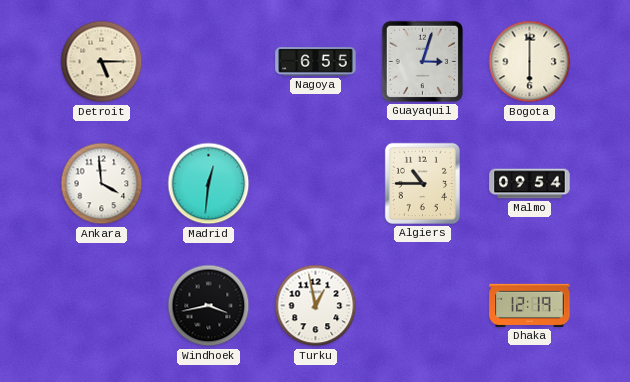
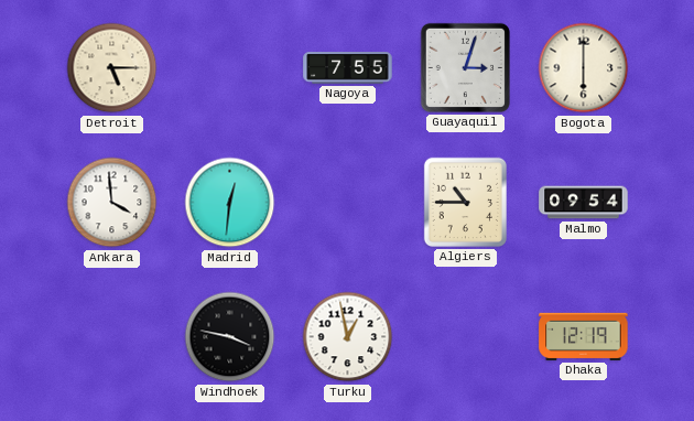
Nagoya: 6:55 -> 7:55 (348, 68)
Windhoek: 3:43 -> 3:47 (230, 337)
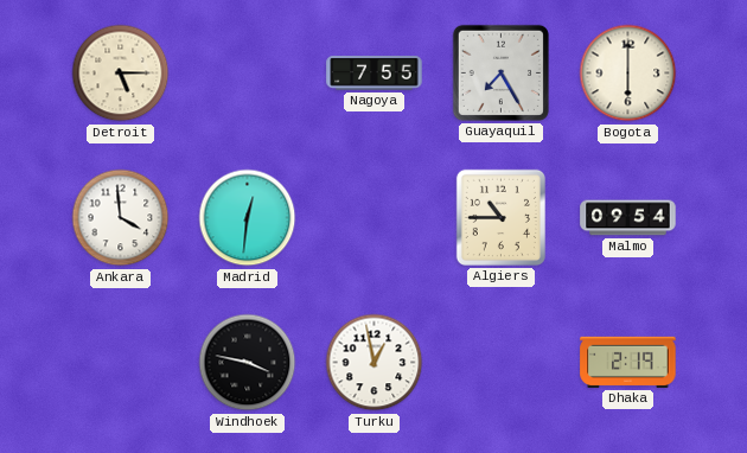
Guayaquil: 3:03 -> 7:25 (500, 72)
Dhaka: 12:19 -> 2:19 (628, 362)
